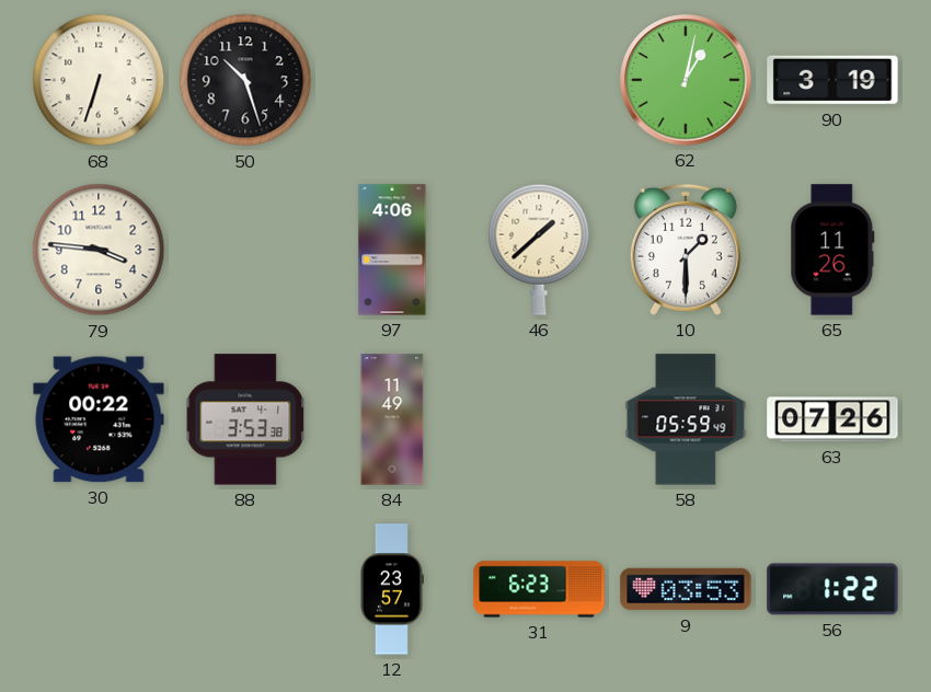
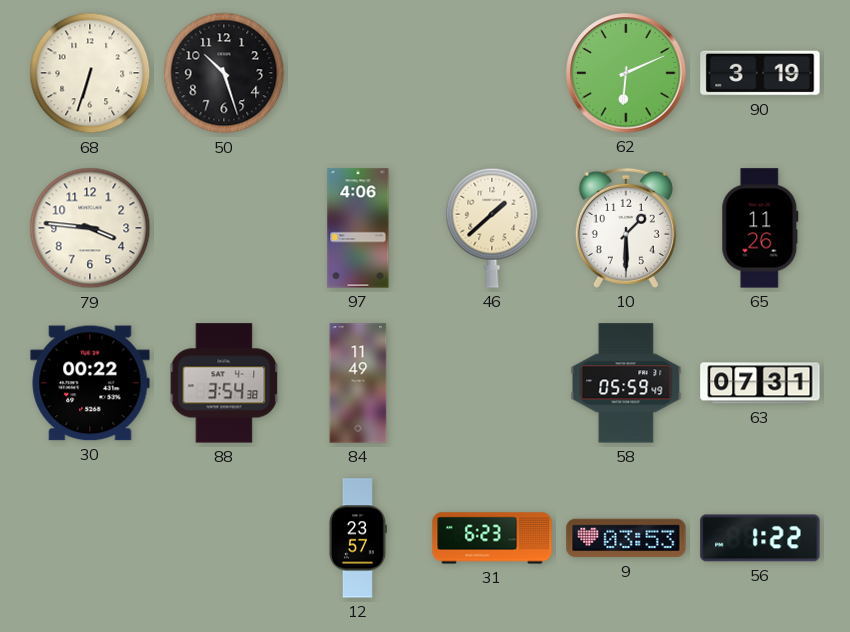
62: 1:02 -> 6:11 (626, 73)
88: 3:53 -> 3:54 (224, 383)
63: 07:26 -> 07:31 (760, 383)
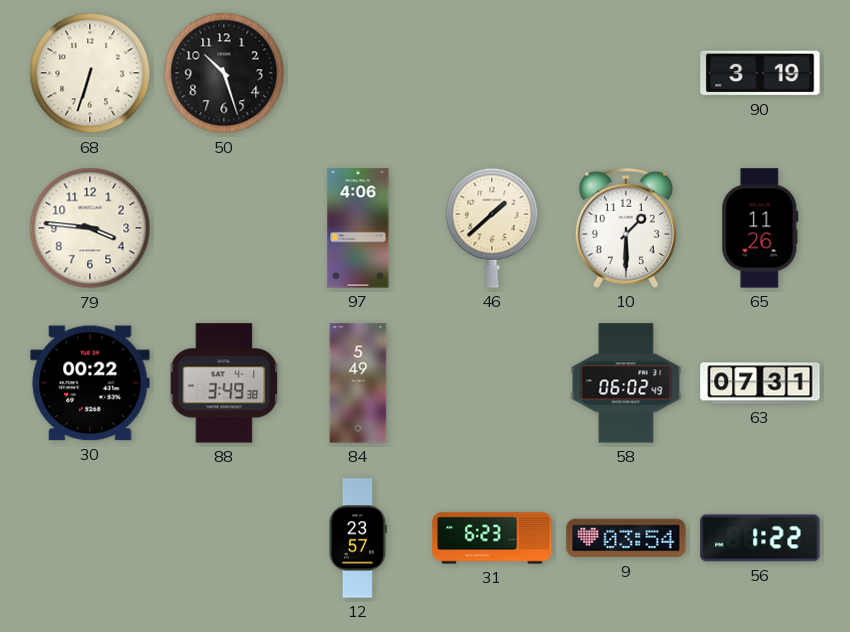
62: 6:11 -> none (626, 73)
88: 3:54 -> 3:49 (224, 383)
84: 11:49 -> 5:49 (358, 383)
58: 05:59 -> 06:02 (626, 383)
9: 03:53 -> 03:54 (626, 538)
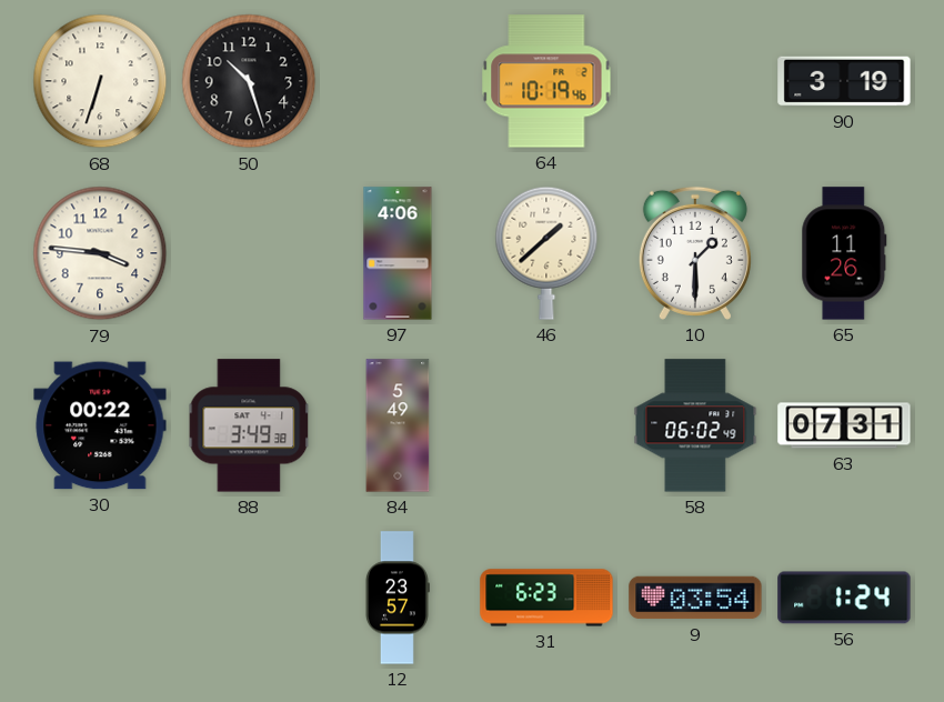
64: none -> 10:19 (546, 81)
56: 1:22 -> 1:24 (844, 598)
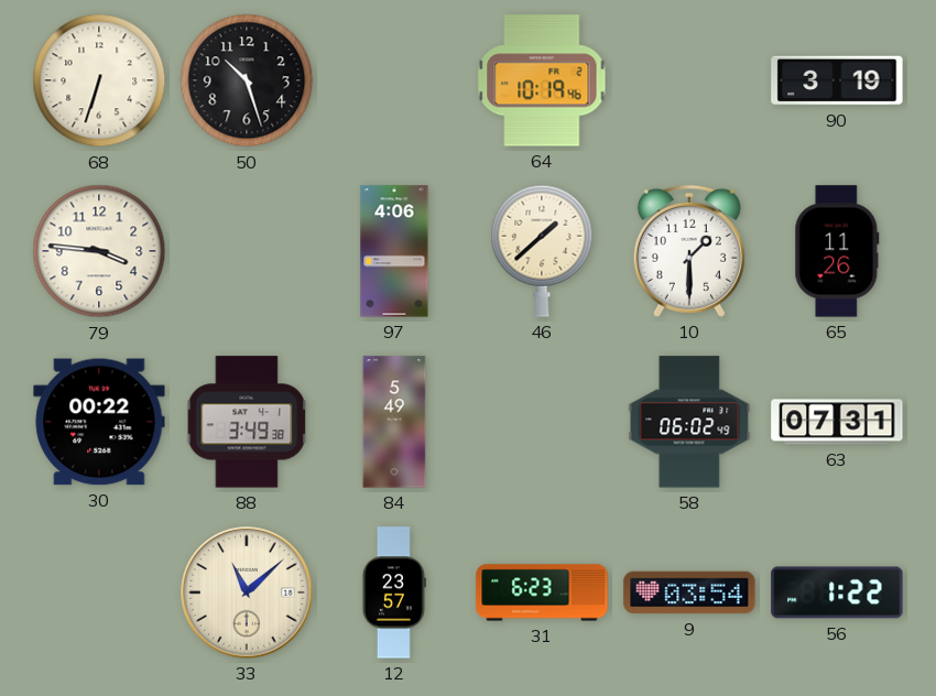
33: none -> 11:08 (247, 592)
56: 1:24 -> 1:22 (837, 592)
